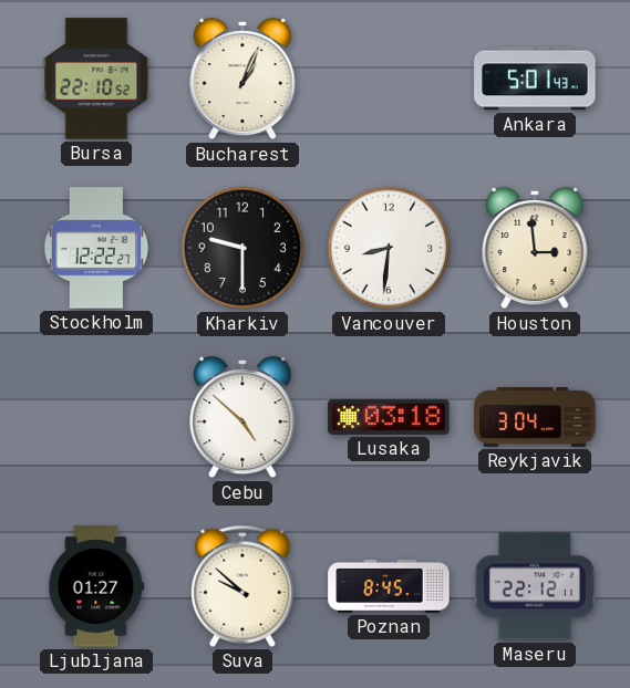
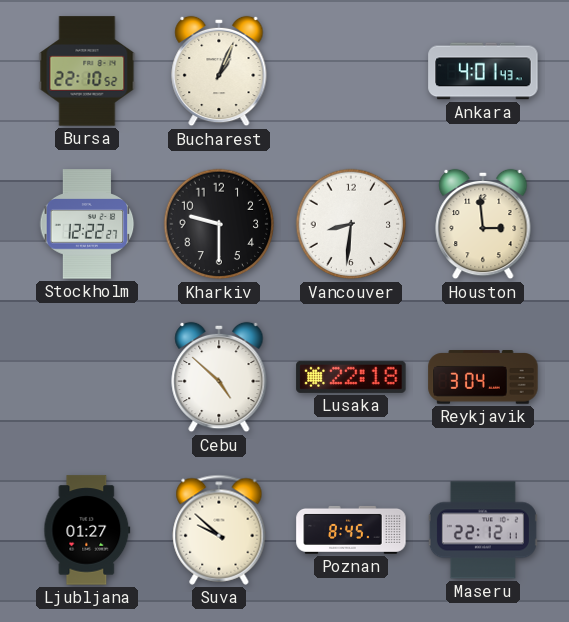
Ankara: 5:01 -> 4:01 (483, 71)
Lusaka: 03:18 -> 22:18 (351, 377)
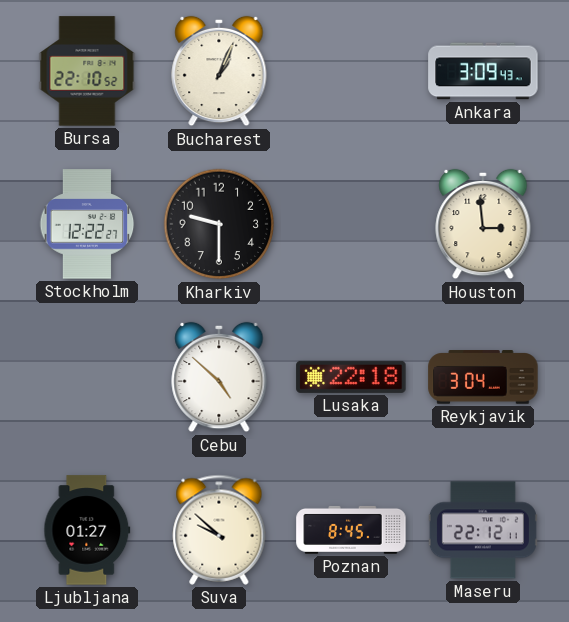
Ankara: 4:01 -> 3:09 (483, 71)
Vancouver: 8:31 -> none (351, 224)
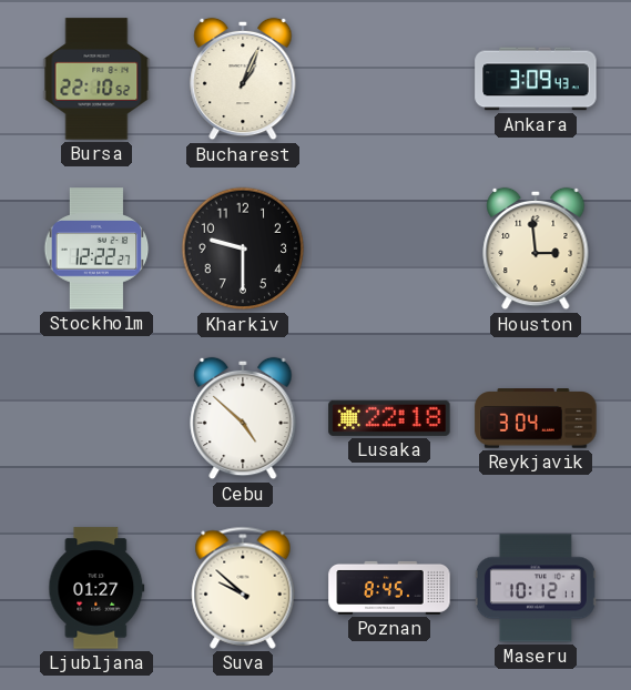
Maseru: 22:12 -> 10:12 (536, 588)
